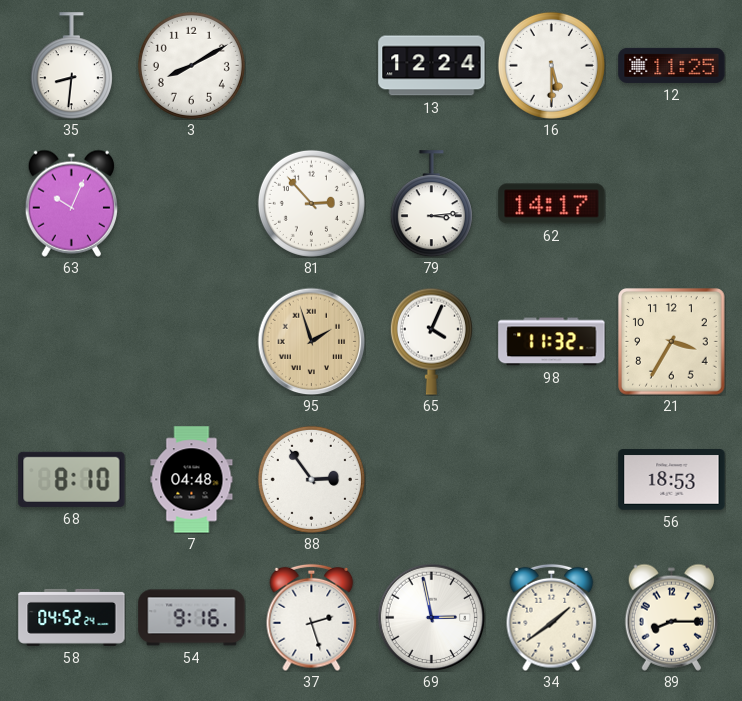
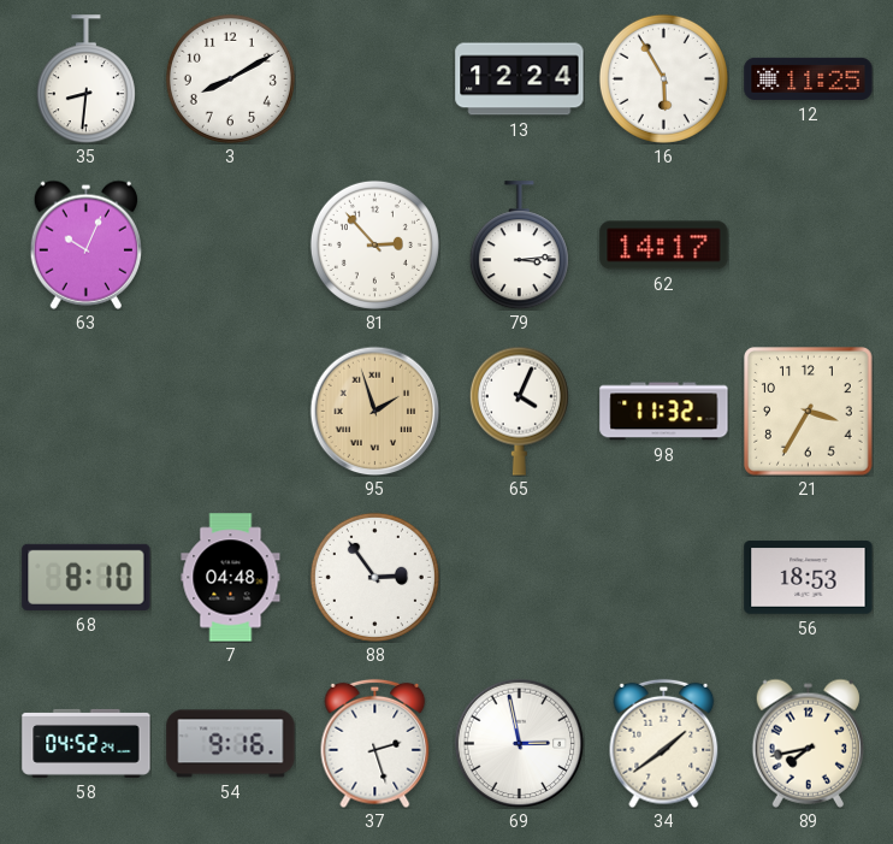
16: 5:30 -> 5:55 (663, 78)
89: 8:15 -> 7:43 (808, 743)
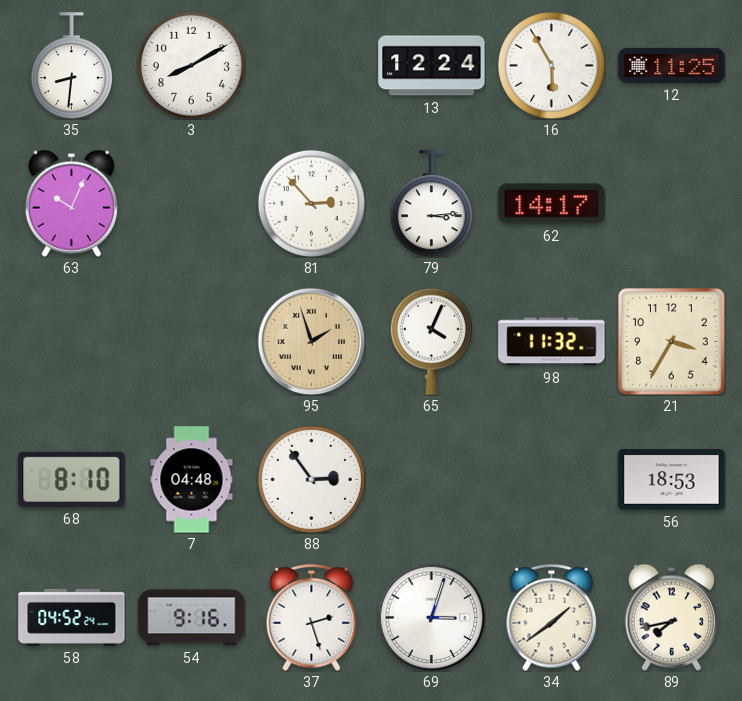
69: 2:58 -> 3:03 (431, 617)
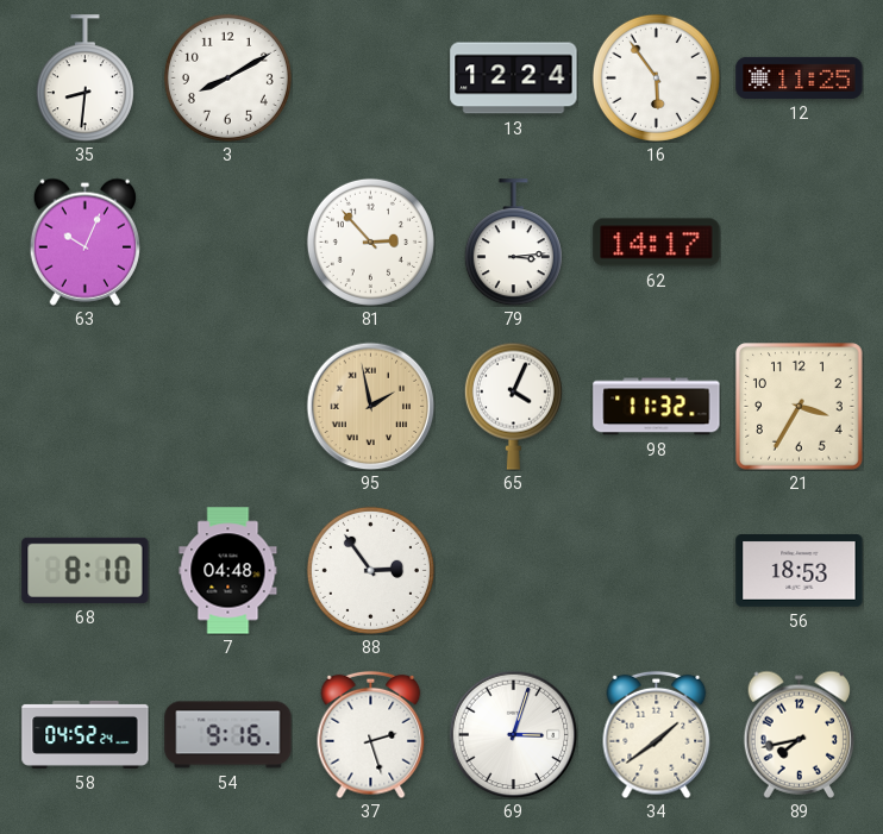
16: 5:55 -> 5:54 (656, 77)
95: 1:57 -> 1:58 (370, 406)
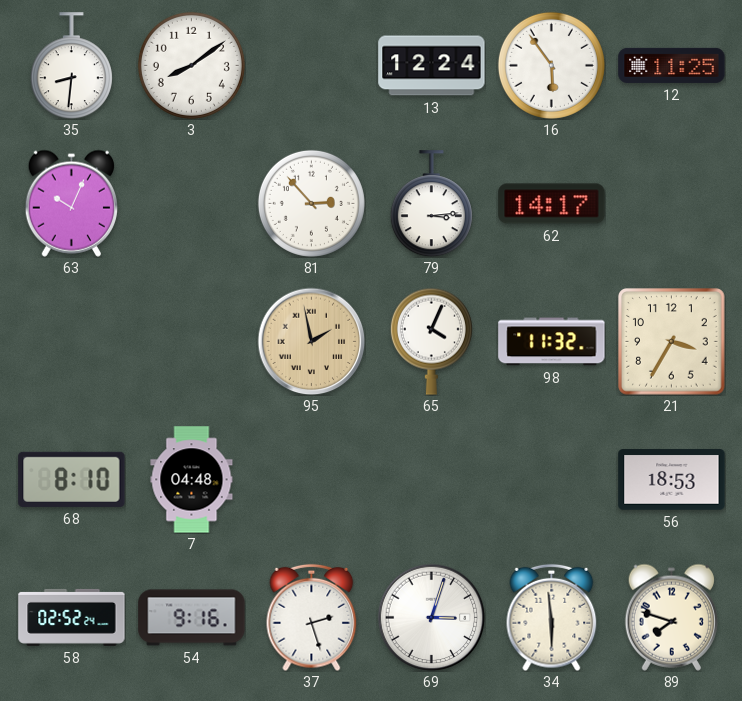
3: 8:10 -> 8:09 (191, 65)
88: 2:54 -> none (370, 570)
58: 04:52 -> 02:52 (72, 617)
34: 1:39 -> 5:59 (552, 617)
89: 7:43 -> 7:48 (671, 617)
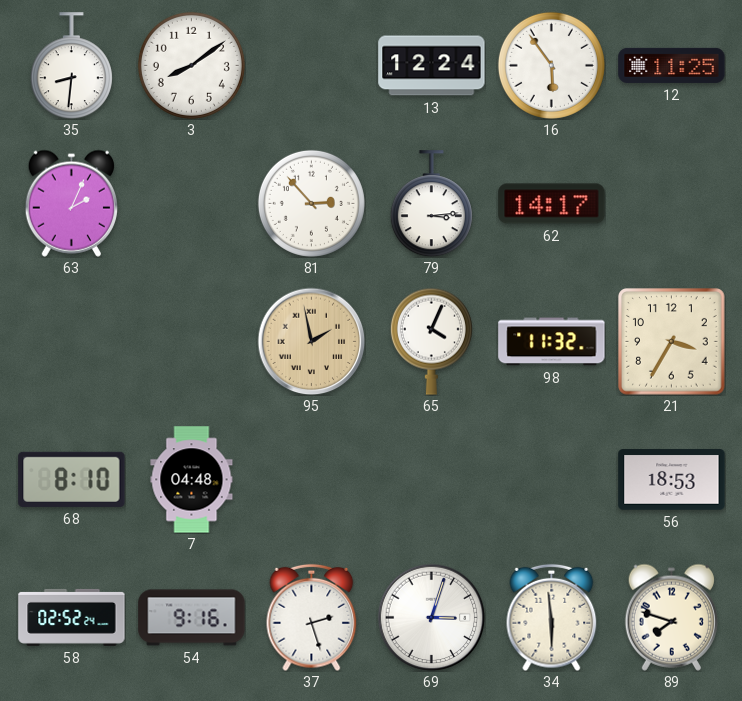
63: 10:04 -> 2:04 (71, 203)
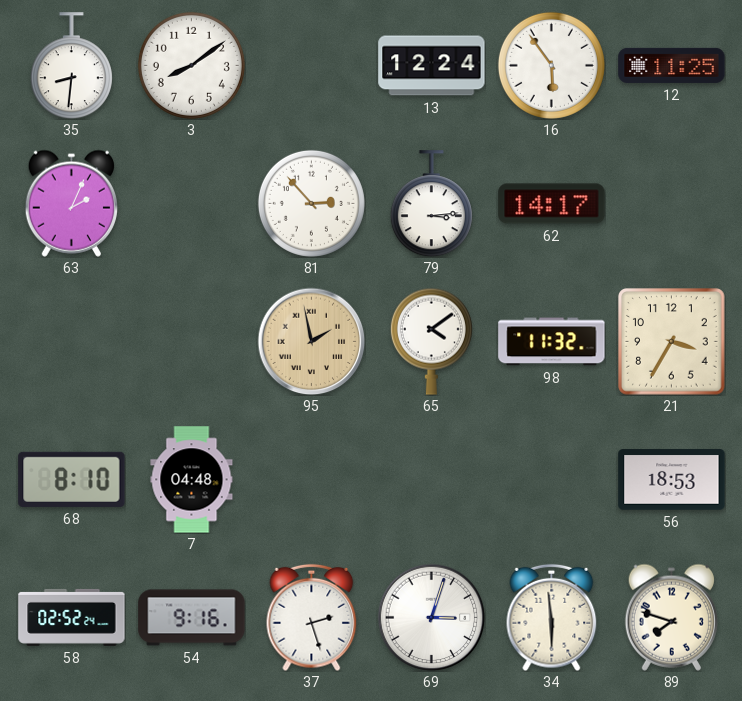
65: 4:04 -> 4:09 (431, 341)
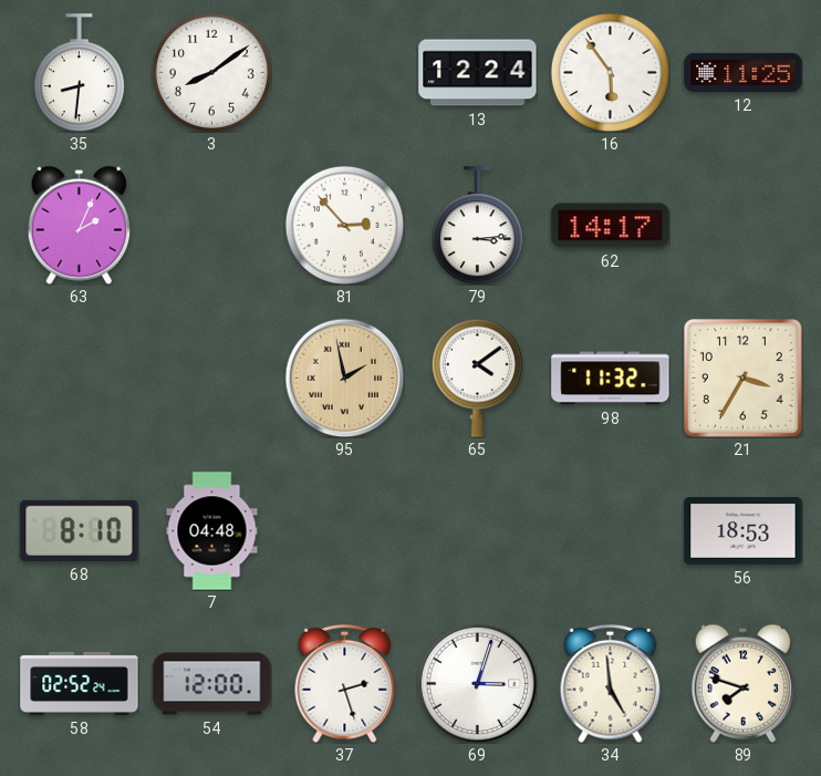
54: 9:16 -> 12:00 (212, 684)
34: 5:59 -> 4:59 (611, 683)
